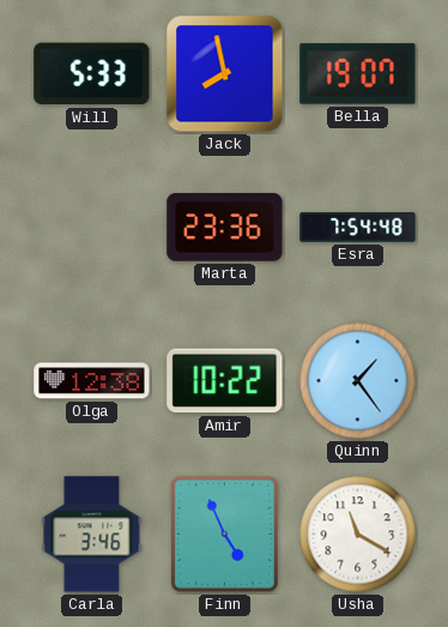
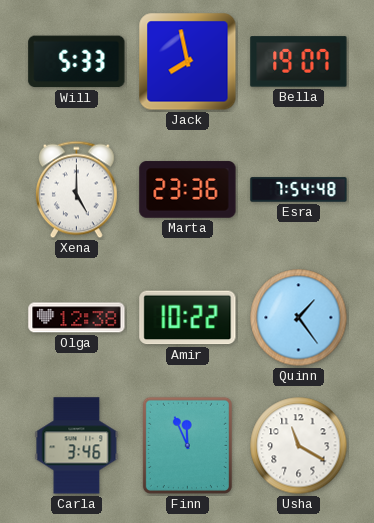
Xena: none -> 5:00 (77, 190)
Finn: 4:56 -> 11:56 (187, 445)
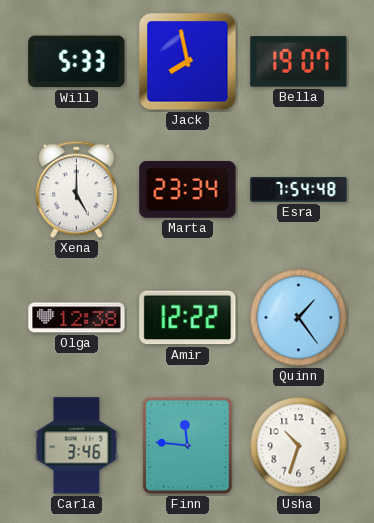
Marta: 23:36 -> 23:34 (188, 190)
Amir: 10:22 -> 12:22 (188, 318)
Finn: 11:56 -> 11:46 (187, 445)
Usha: 11:20 -> 10:33 (299, 446)
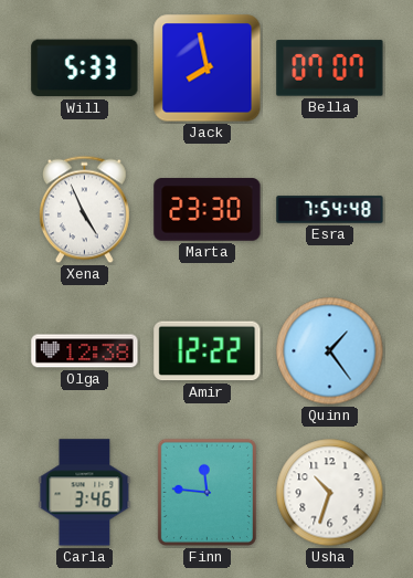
Bella: 19:07 -> 07:07 (330, 69)
Xena: 5:00 -> 4:56 (85, 210)
Marta: 23:34 -> 23:30 (208, 210)
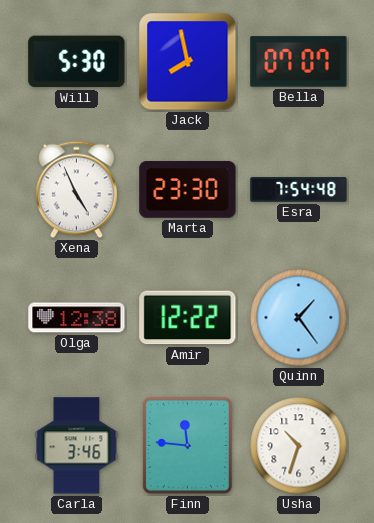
Will: 5:33 -> 5:30 (77, 62)
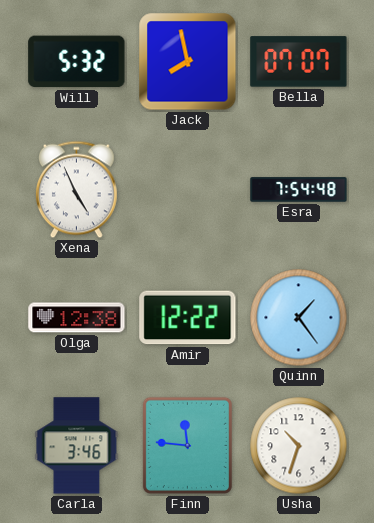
Will: 5:30 -> 5:32 (77, 62)
Marta: 23:30 -> none (188, 190)
